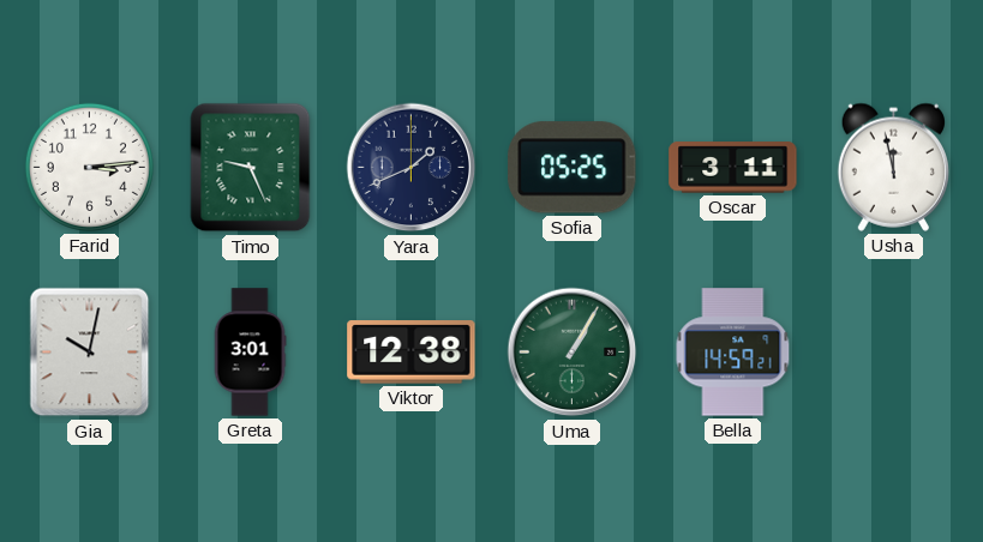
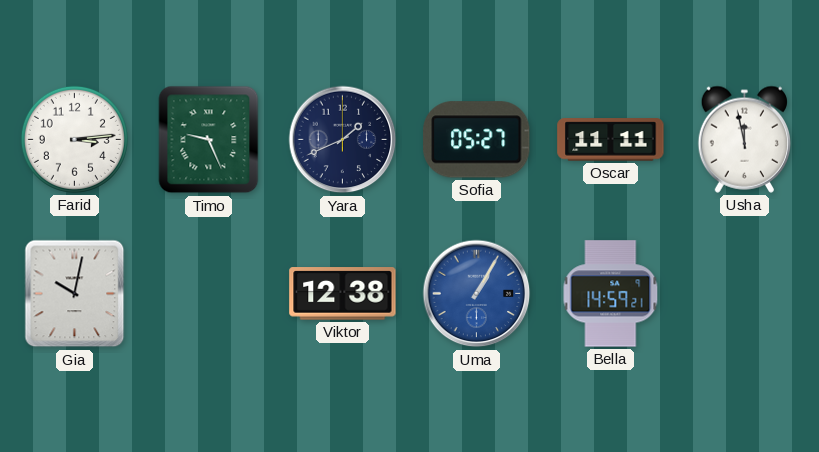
Sofia: 05:25 -> 05:27 (477, 140)
Oscar: 3:11 -> 11:11 (611, 140)
Greta: 3:01 -> none (250, 353)
Uma dial: green -> blue (477, 294)
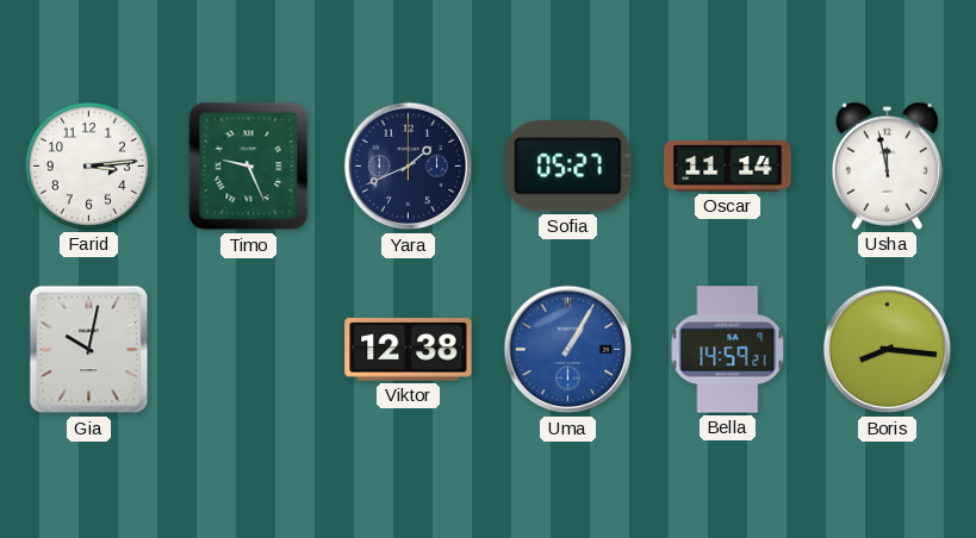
Oscar: 11:11 -> 11:14 (728, 167)
Boris: none -> 8:16 (888, 350)
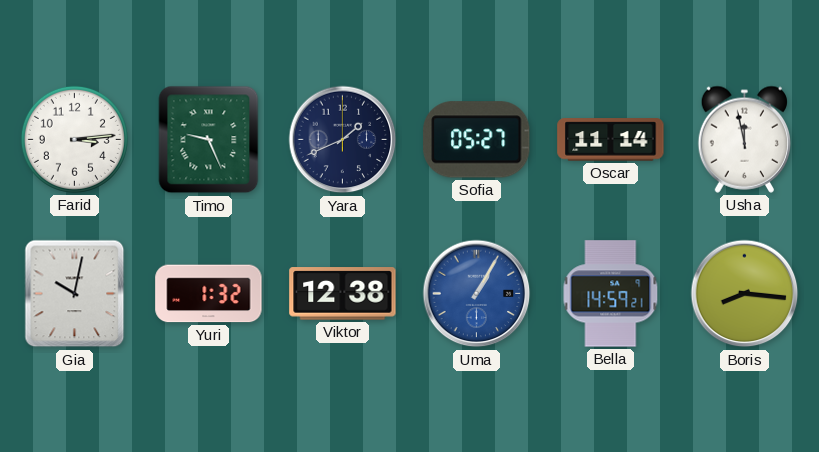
Yuri: none -> 1:32 (209, 294)
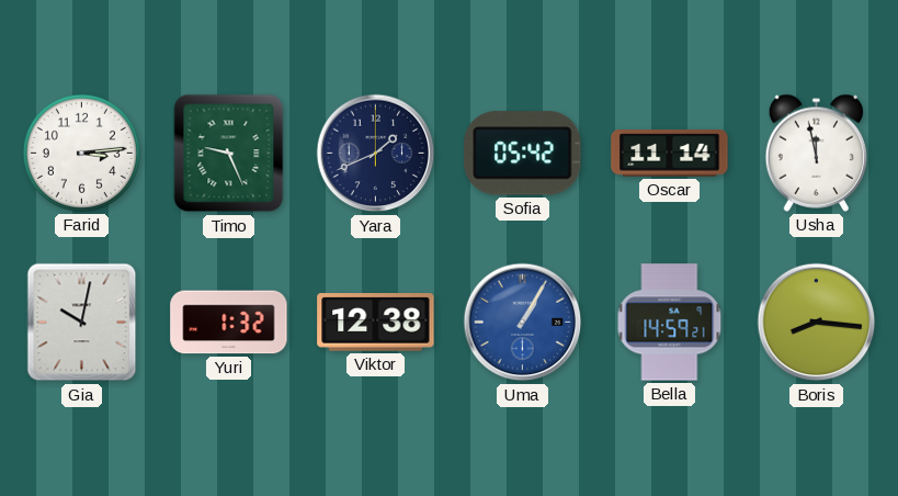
Sofia: 05:27 -> 05:42 (523, 154)
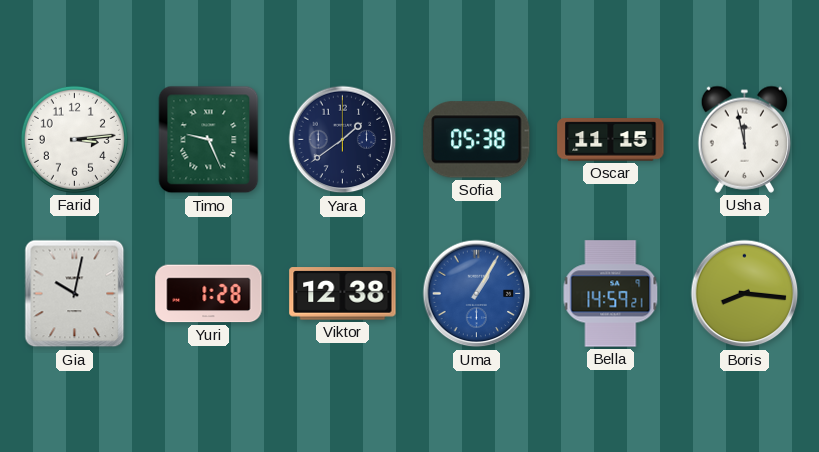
Yara: 1:41 -> 1:39 (343, 140)
Sofia: 05:42 -> 05:38 (477, 140)
Oscar: 11:14 -> 11:15 (611, 140)
Yuri: 1:32 -> 1:28 (209, 294)
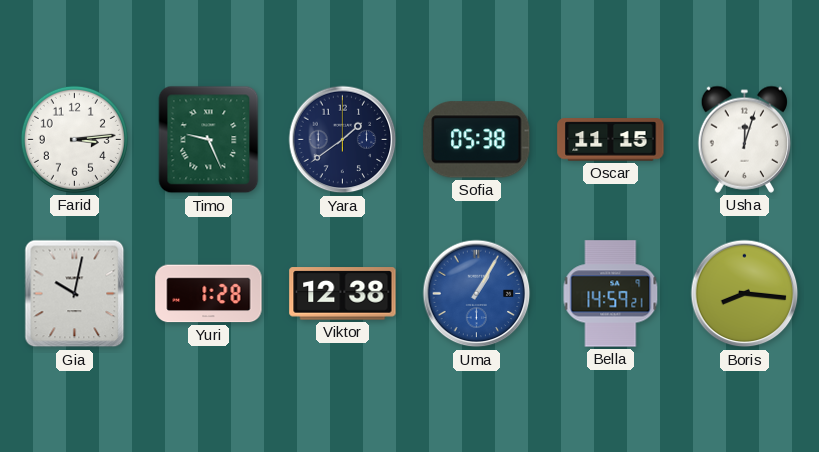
Usha: 11:58 -> 12:03 (744, 139)
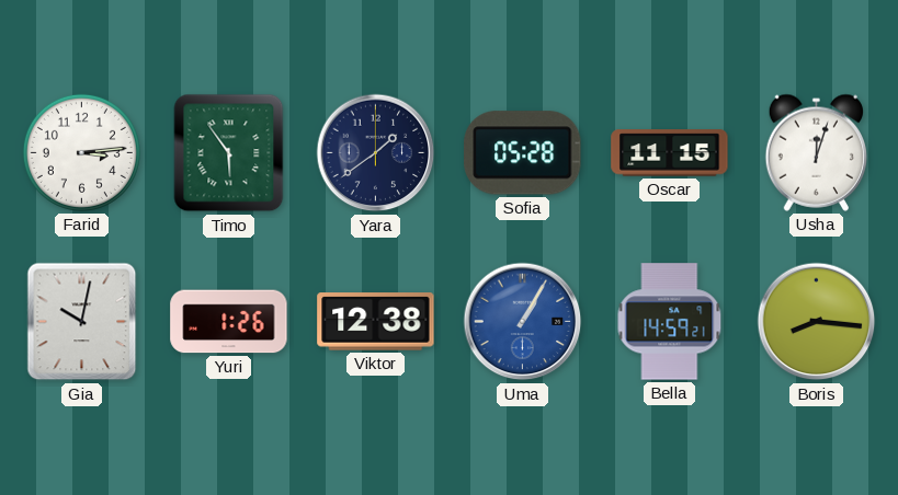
Timo: 9:26 -> 5:54 (229, 153)
Sofia: 05:38 -> 05:28 (523, 153)
Yuri: 1:28 -> 1:26 (229, 322)
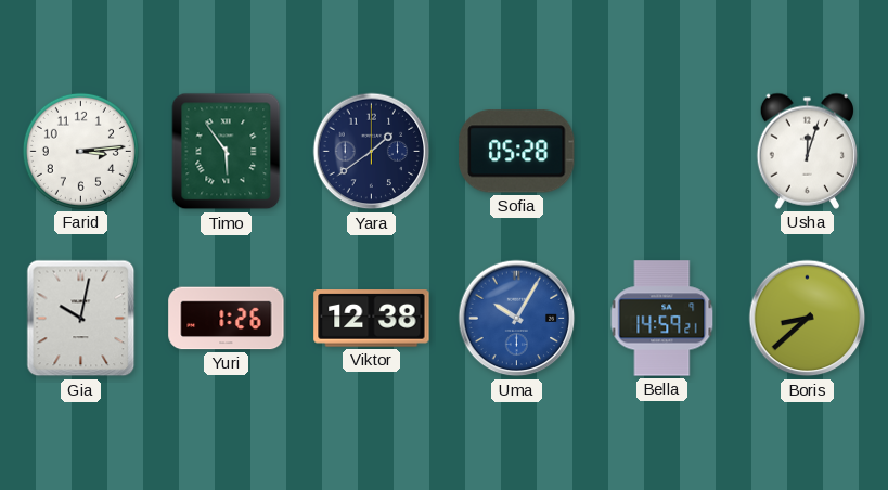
Oscar: 11:15 -> none (670, 153)
Uma: 1:05 -> 10:05 (517, 319)
Boris: 8:16 -> 8:38 (808, 319)
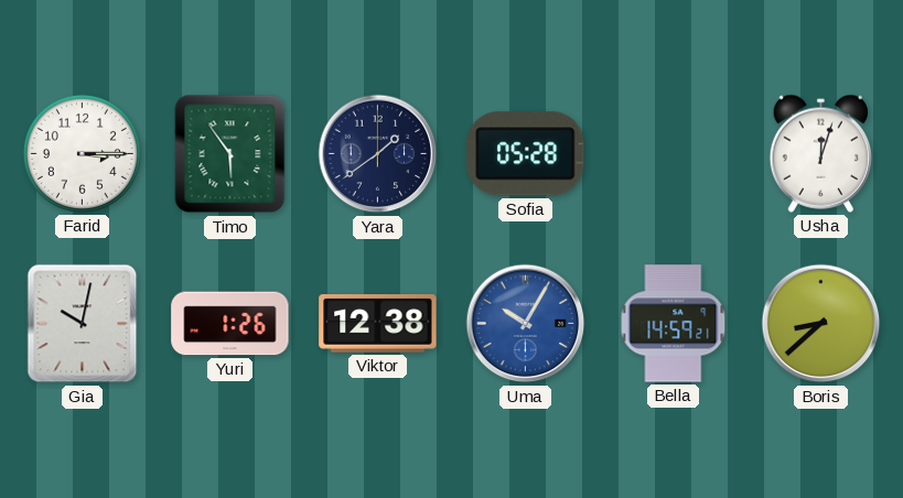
Farid: 3:14 -> 3:15 (82, 153)
